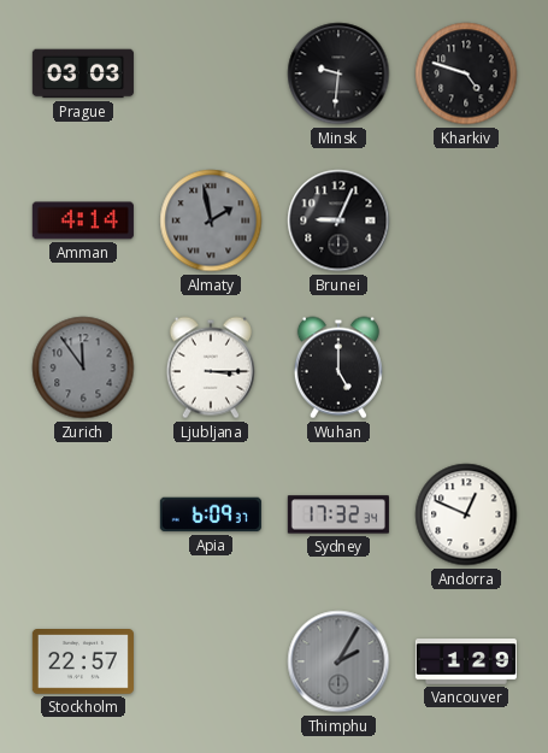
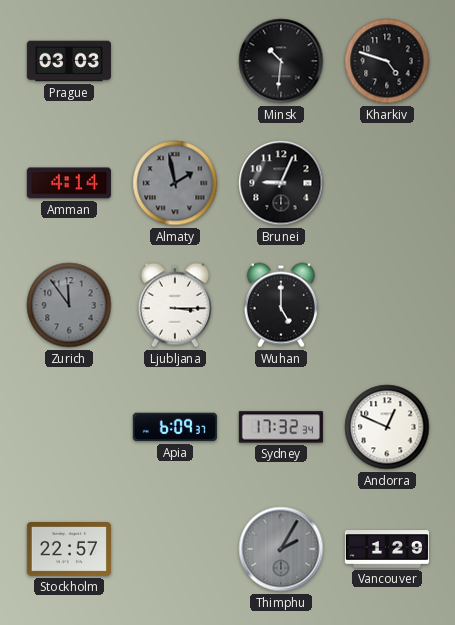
Minsk: 9:31 -> 10:31 (281, 61)
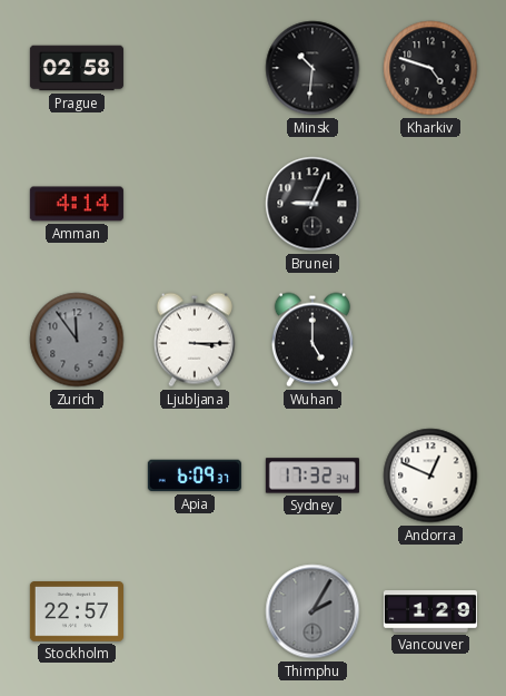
Prague: 03:03 -> 02:58 (77, 68)
Almaty: 1:58 -> none (175, 183)
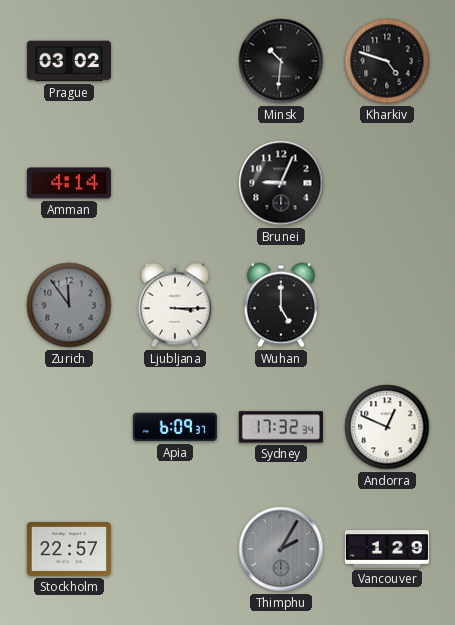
Prague: 02:58 -> 03:02 (69, 61)
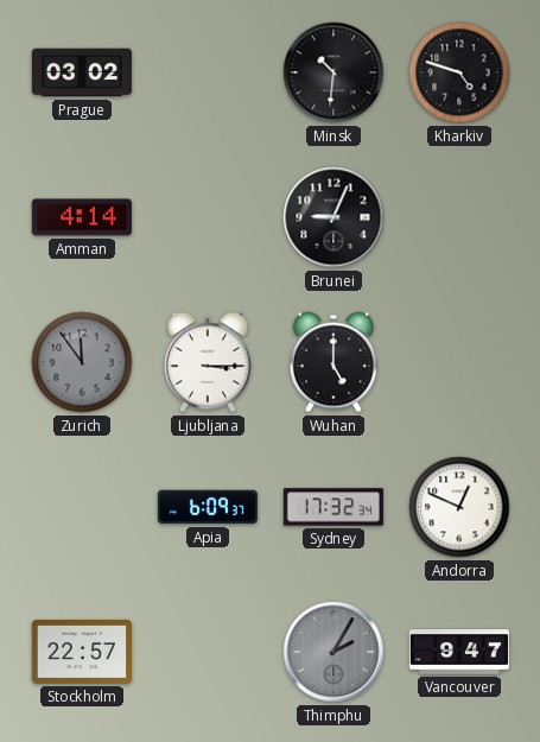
Vancouver: 1:29 -> 9:47 (459, 652)
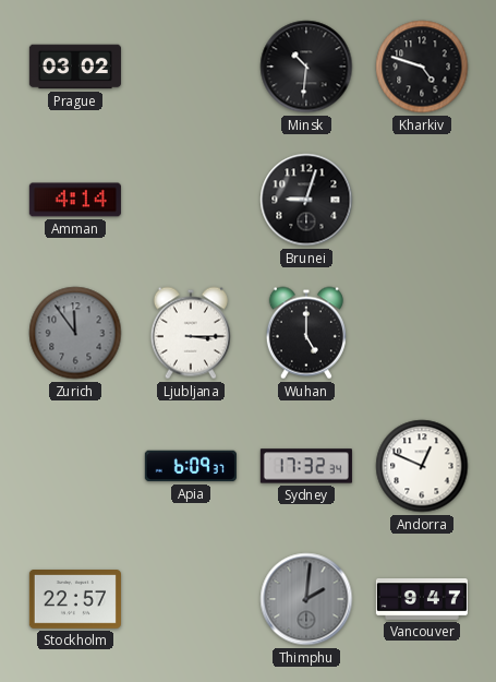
Brunei: 9:04 -> 9:03 (306, 200)
Thimphu: 2:05 -> 2:01 (306, 599)
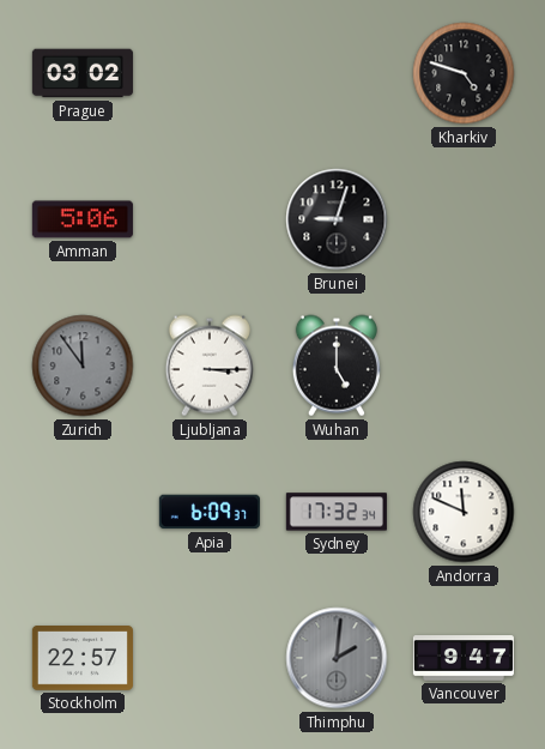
Minsk: 10:31 -> none (306, 67)
Amman: 4:14 -> 5:06 (83, 219)
Andorra: 12:49 -> 11:49 (464, 512)
